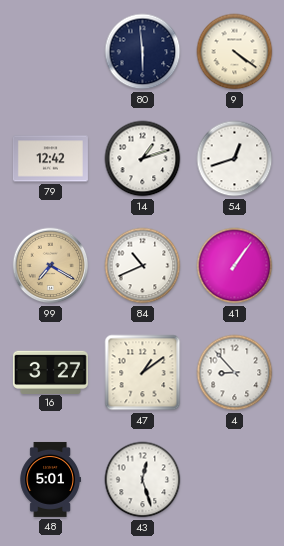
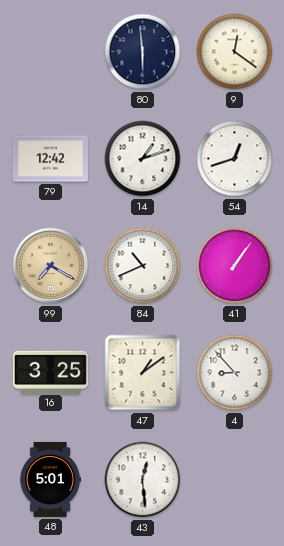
9: 4:21 -> 12:21 (235, 52)
16: 3:27 -> 3:25 (50, 372)
43: 12:27 -> 12:29 (143, 480)
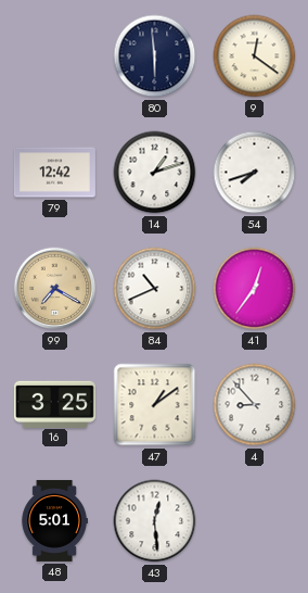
54: 12:42 -> 7:42 (255, 173)
41: 1:06 -> 12:36 (255, 289)
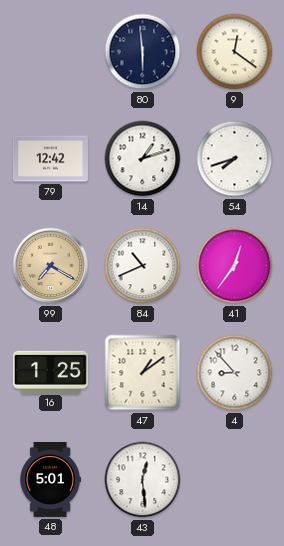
16: 3:25 -> 1:25 (50, 372)
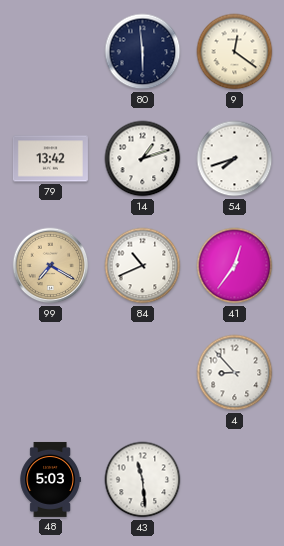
79: 12:42 -> 13:42 (50, 159)
16: 1:25 -> none (50, 372)
47: 1:09 -> none (143, 373)
48: 5:01 -> 5:03 (50, 479)
43: 12:29 -> 11:29 (143, 480)
